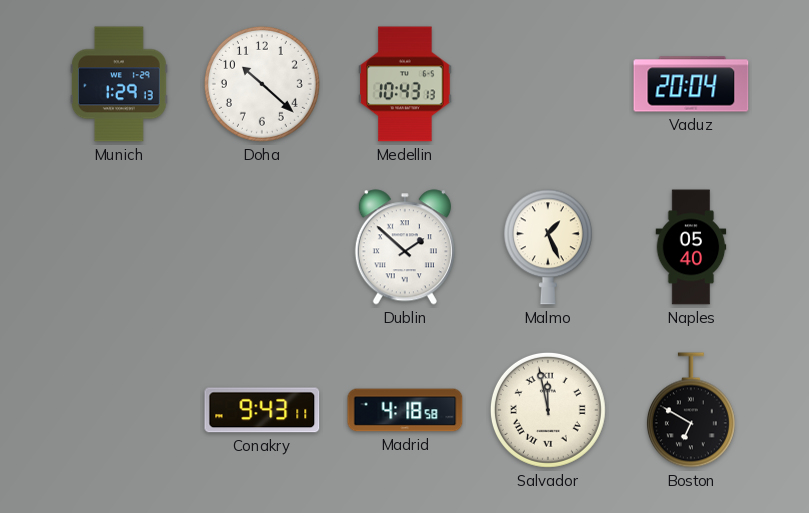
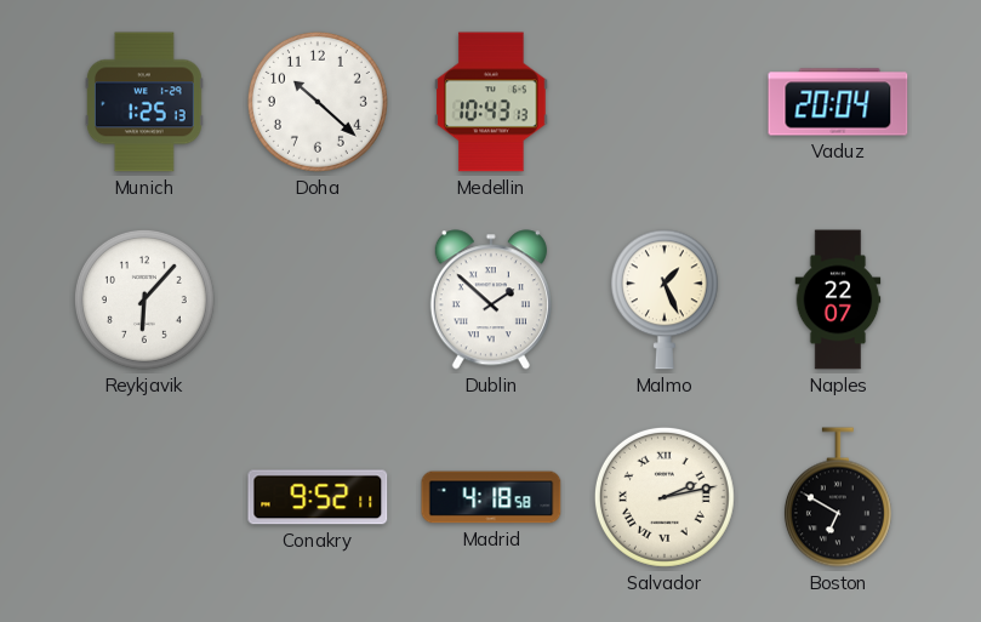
Munich: 1:29 -> 1:25 (146, 102)
Reykjavik: none -> 6:07 (144, 299)
Naples: 05:40 -> 22:07 (838, 299)
Conakry: 9:43 -> 9:52 (318, 497)
Salvador: 11:58 -> 2:13 (665, 497)
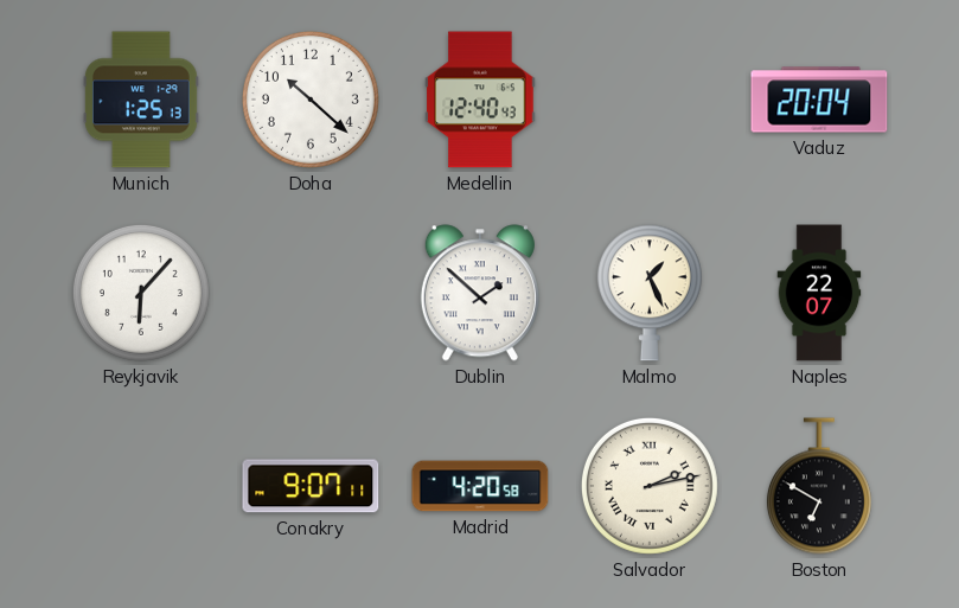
Medellin: 10:43 -> 12:40 (480, 100)
Conakry: 9:52 -> 9:07 (311, 486)
Madrid: 4:18 -> 4:20 (480, 486)
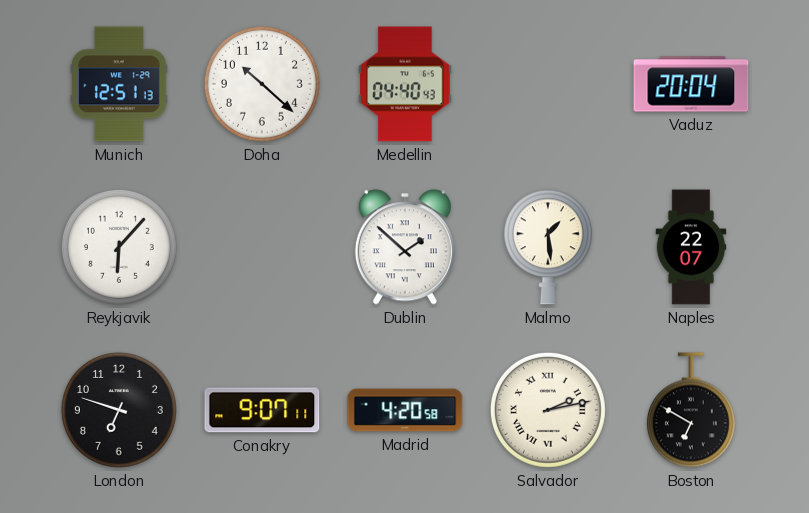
Munich: 1:25 -> 12:51 (120, 84)
Medellin: 12:40 -> 04:40 (405, 84)
Malmo: 1:26 -> 1:29 (548, 247)
London: none -> 6:48 (119, 410)
